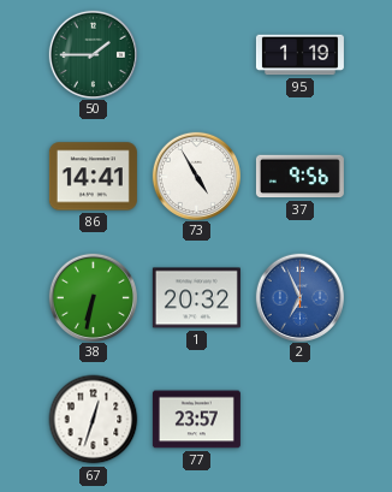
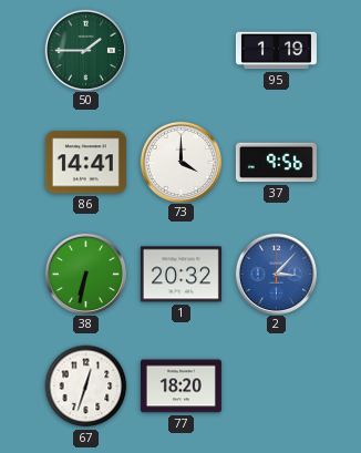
73: 4:55 -> 4:00 (180, 162)
2: 6:56 -> 3:07 (276, 274)
77: 23:57 -> 18:20 (180, 387)
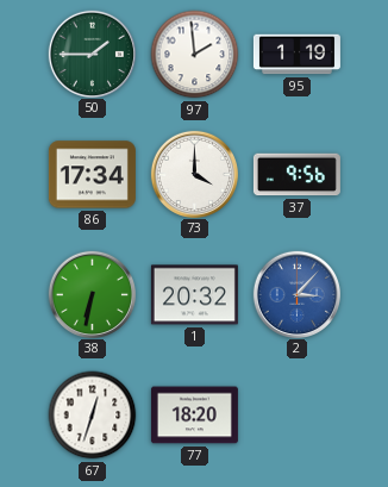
97: none -> 1:59 (195, 55)
86: 14:41 -> 17:34 (92, 175)
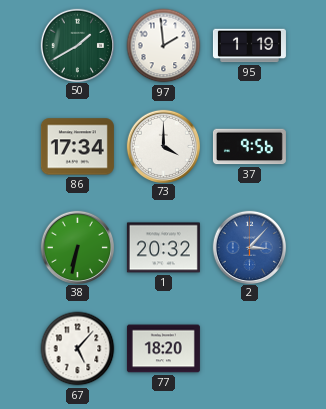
50: 1:45 -> 1:40 (77, 45)
67: 12:33 -> 5:07 (78, 349)
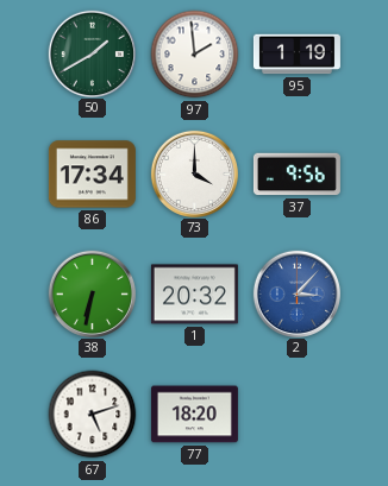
67: 5:07 -> 5:12 (93, 415)
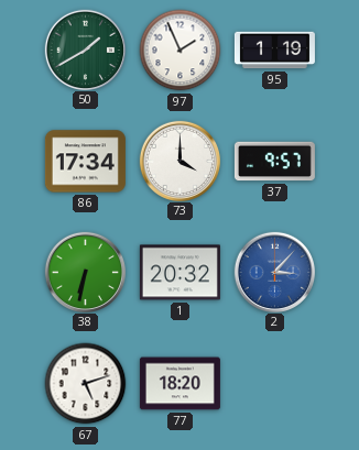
97: 1:59 -> 1:56 (181, 51)
37: 9:56 -> 9:57 (274, 162)
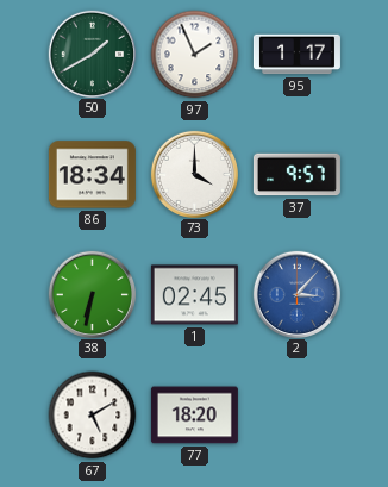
95: 1:19 -> 1:17 (296, 55)
86: 17:34 -> 18:34 (92, 175)
1: 20:32 -> 02:45 (194, 295)
67: 5:12 -> 5:10 (93, 416)
